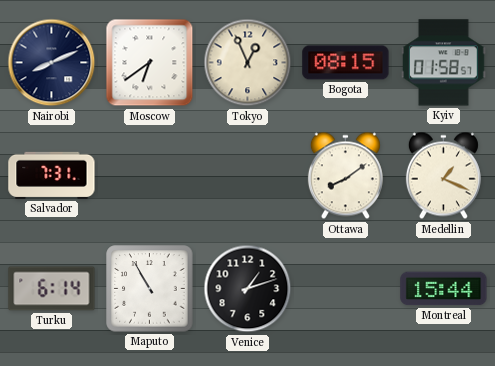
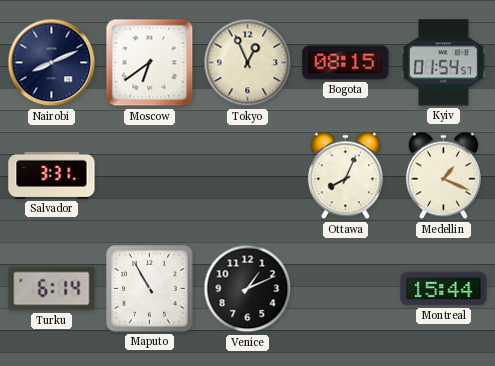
Kyiv: 01:58 -> 01:54 (444, 63)
Salvador: 7:31 -> 3:31 (52, 175)
Ottawa: 8:09 -> 8:04 (345, 176)
Venice: 1:12 -> 1:11 (248, 289)
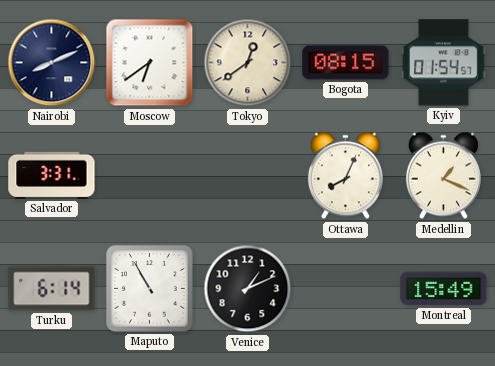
Tokyo: 12:56 -> 12:39 (248, 63)
Montreal: 15:44 -> 15:49 (444, 289)
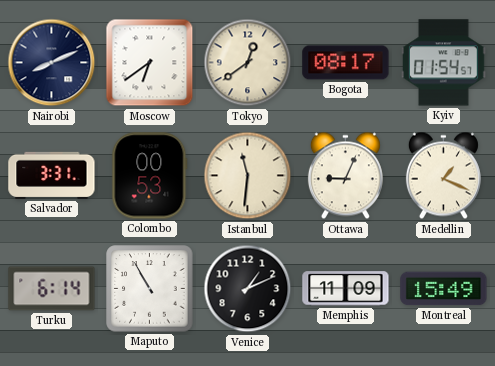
Bogota: 08:15 -> 08:17 (346, 63)
Colombo: none -> 00:53 (150, 176)
Istanbul: none -> 11:31 (248, 176)
Ottawa: 8:04 -> 9:04 (345, 176)
Memphis: none -> 11:09 (346, 289)
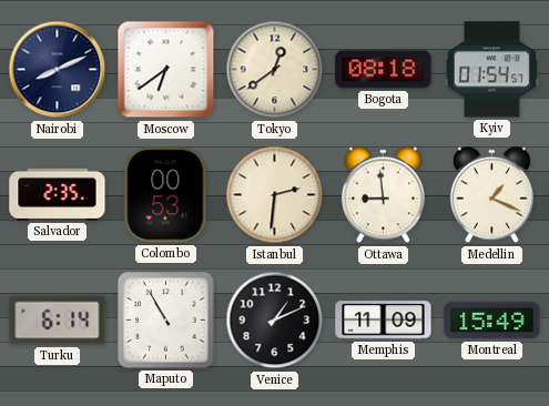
Bogota: 08:17 -> 08:18 (384, 70)
Salvador: 3:31 -> 2:35 (58, 194)
Istanbul: 11:31 -> 2:31 (275, 195)
Ottawa: 9:04 -> 8:59 (383, 195)
